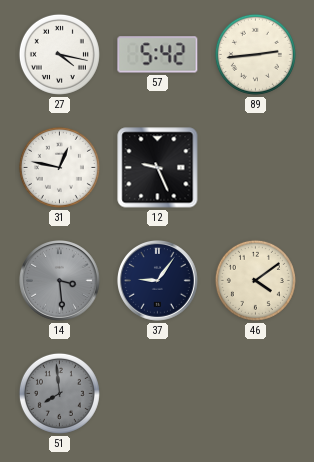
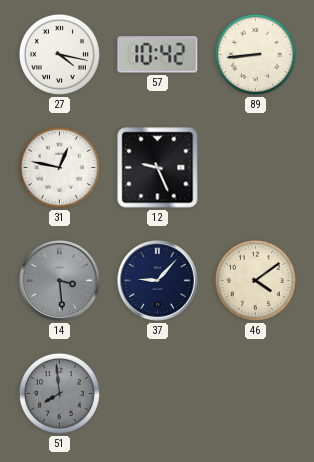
57: 5:42 -> 10:42 (158, 55)
89: 2:44 -> 8:44 (255, 54)
37: 9:06 -> 9:07 (158, 281)
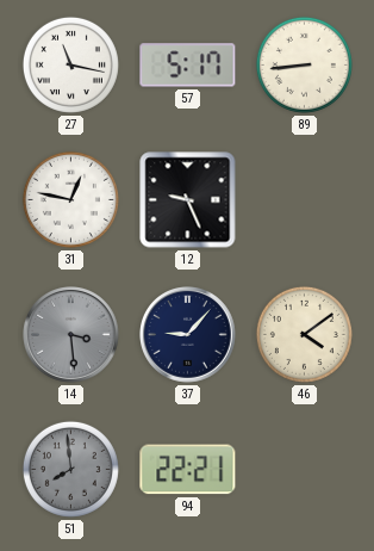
27: 4:17 -> 11:17 (70, 64)
57: 10:42 -> 5:17 (188, 66)
94: none -> 22:21 (188, 470)
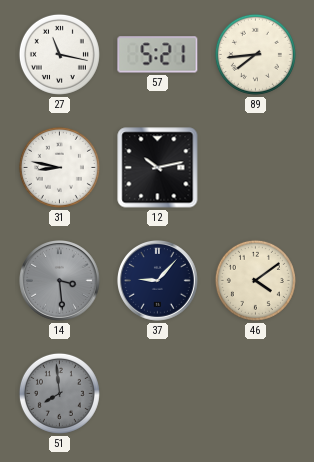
57: 5:17 -> 5:21 (158, 55)
89: 8:44 -> 7:44 (255, 54)
31: 12:47 -> 8:47 (59, 167)
12: 9:26 -> 10:13 (158, 168)
94: 22:21 -> none (188, 470)
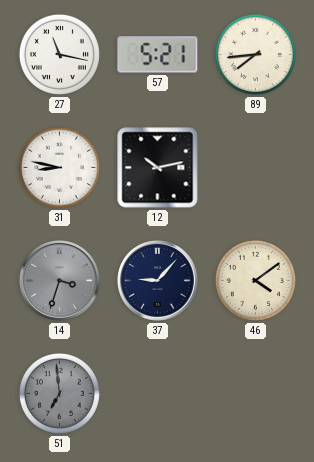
14: 3:29 -> 3:33 (60, 281)
51: 7:59 -> 6:59 (59, 393)
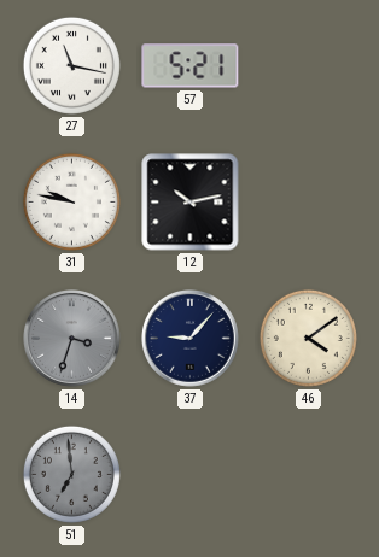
89: 7:44 -> none (255, 54)
31: 8:47 -> 9:47 (71, 201)
